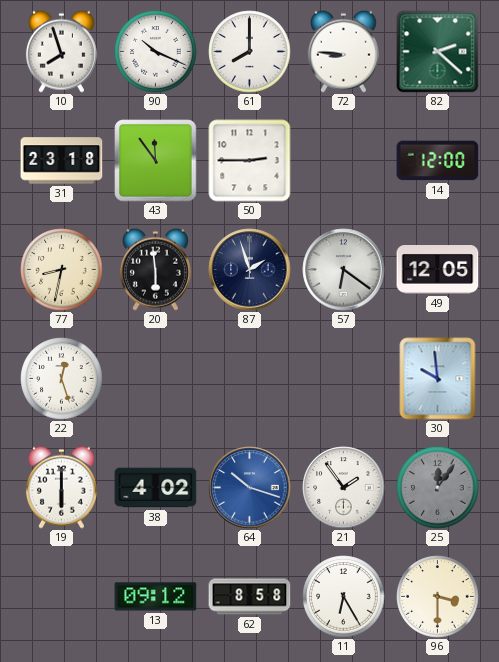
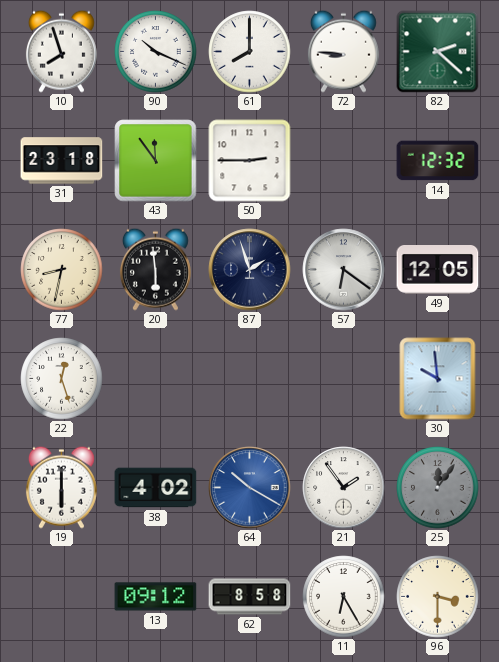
14: 12:00 -> 12:32 (438, 161)
64: 10:18 -> 10:20 (250, 488)
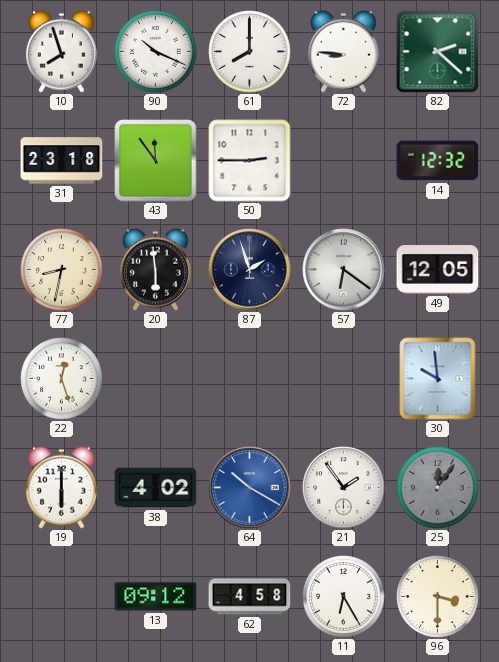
62: 8:58 -> 4:58 (250, 597)
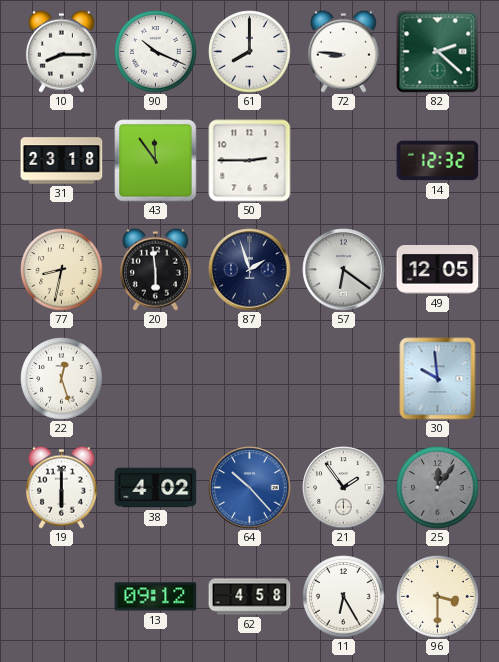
10: 7:57 -> 8:15 (61, 51)
64: 10:20 -> 10:23 (250, 488)
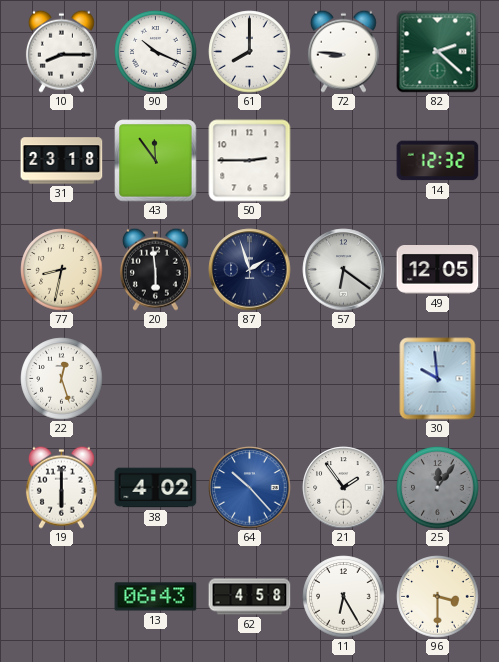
13: 09:12 -> 06:43 (156, 597)
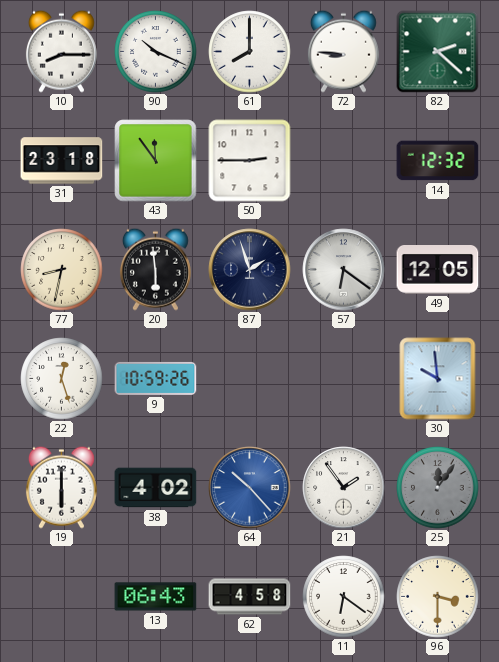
9: none -> 10:59 (156, 378)
11: 6:25 -> 6:21 (344, 597)
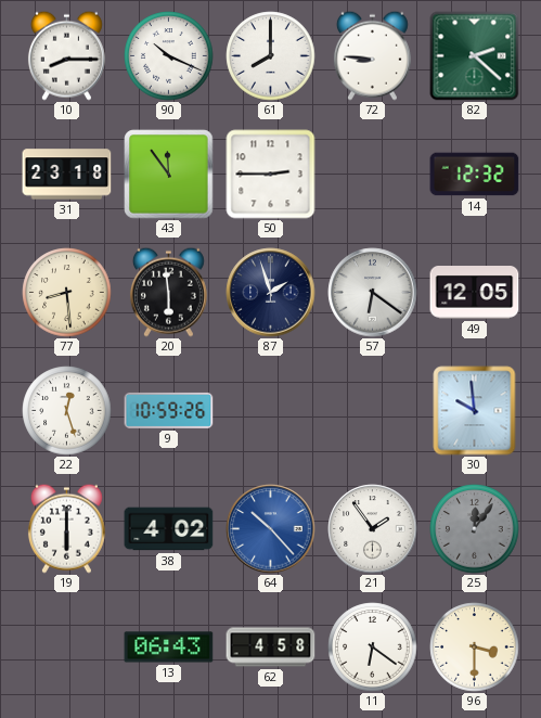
77: 8:32 -> 8:29 (67, 293)
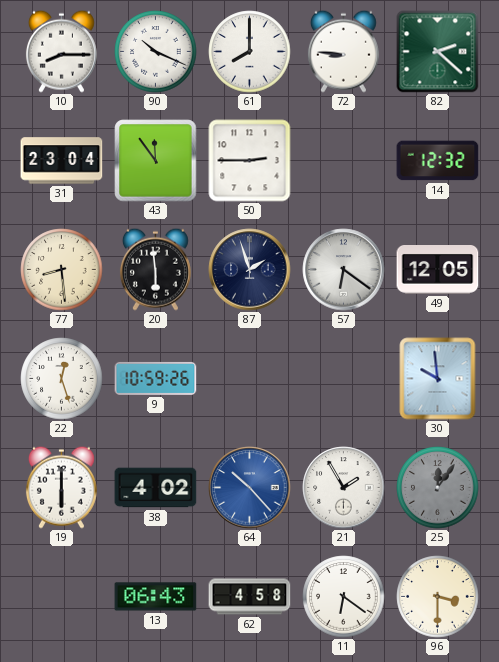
31: 23:18 -> 23:04 (62, 161)
21: 1:54 -> 1:55 (344, 488)
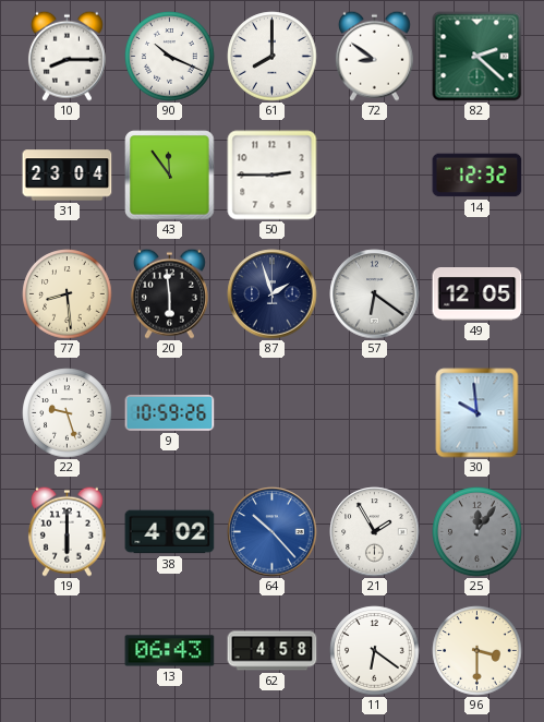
72: 8:46 -> 8:51 (374, 56)
22: 12:27 -> 9:27 (68, 413)
